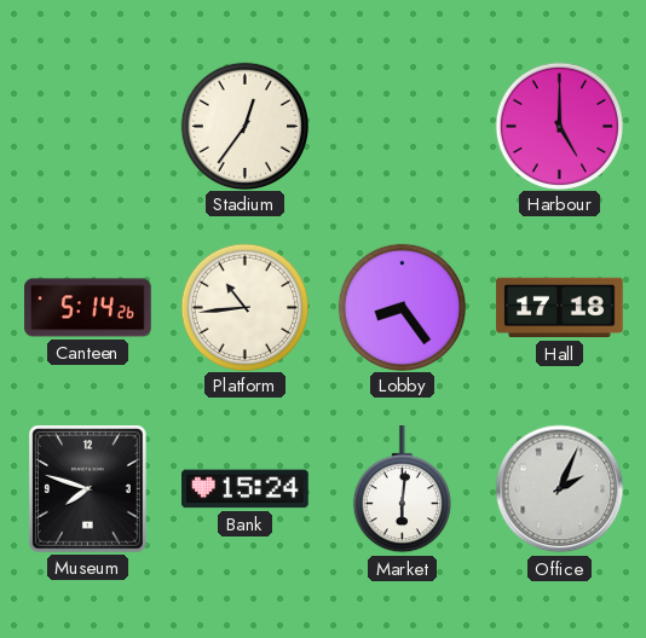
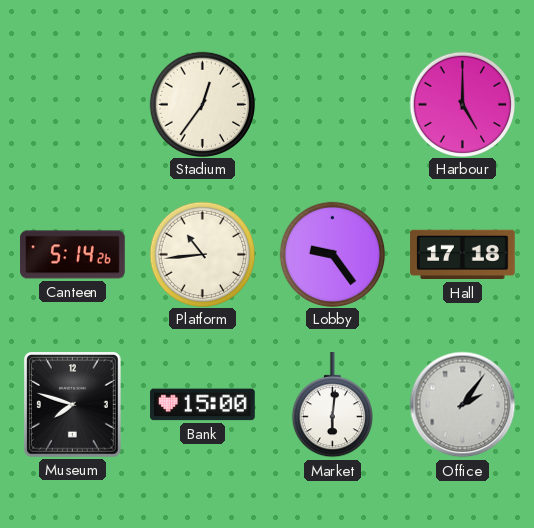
Lobby: 8:24 -> 9:24 (332, 254)
Bank: 15:24 -> 15:00 (203, 405)
Office: 2:04 -> 2:06 (463, 405)
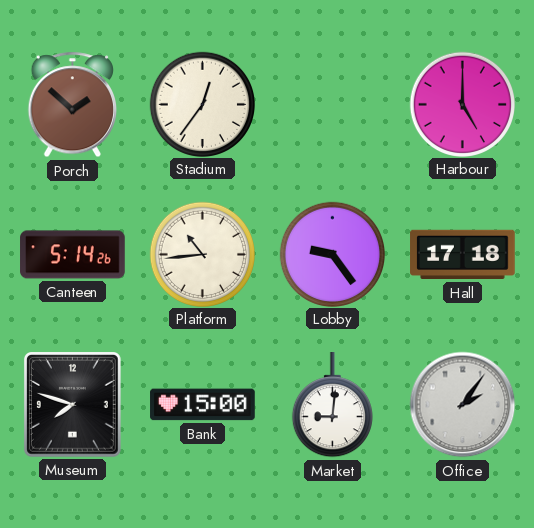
Porch: none -> 1:52 (72, 105)
Market: 6:01 -> 9:01 (332, 405)
